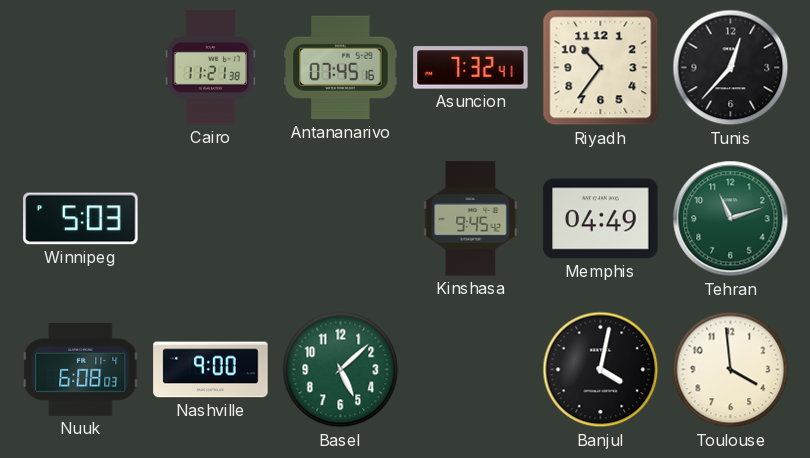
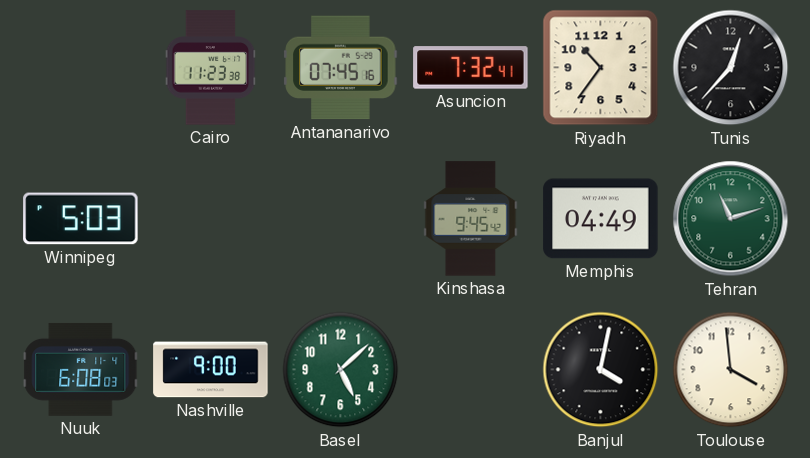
Cairo: 11:21 -> 11:23 (211, 68)
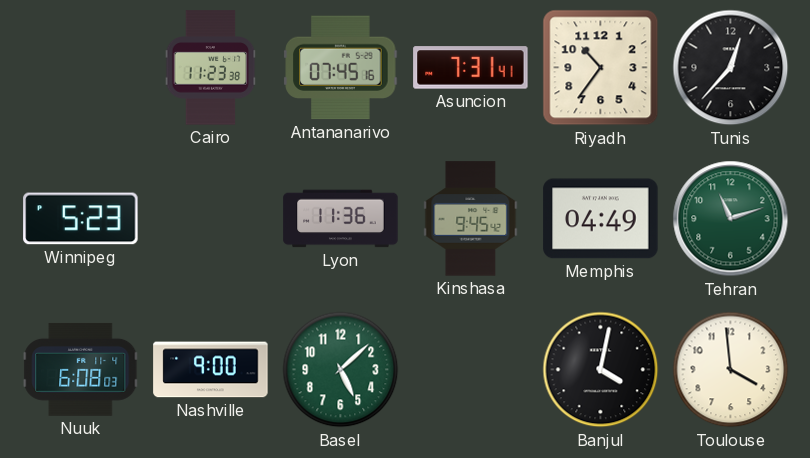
Asuncion: 7:32 -> 7:31 (471, 68)
Winnipeg: 5:03 -> 5:23 (81, 219)
Lyon: none -> 11:36 (341, 219)
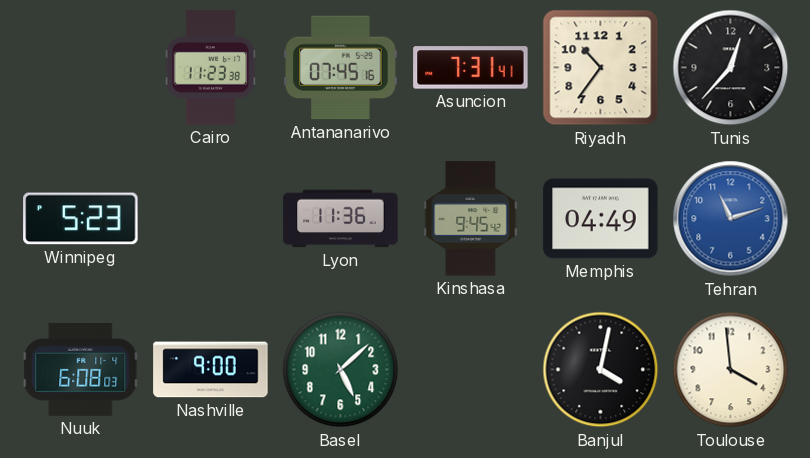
Tehran dial: green -> blue (731, 219)
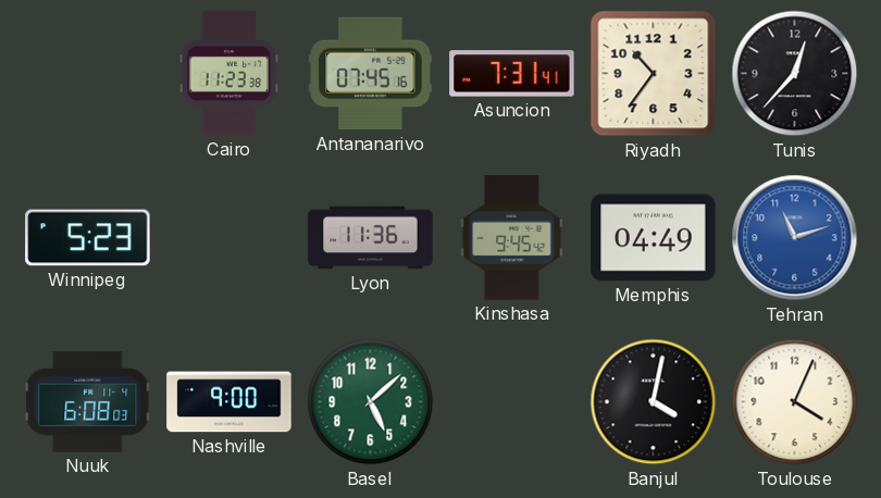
Toulouse: 3:59 -> 4:04 (795, 402)
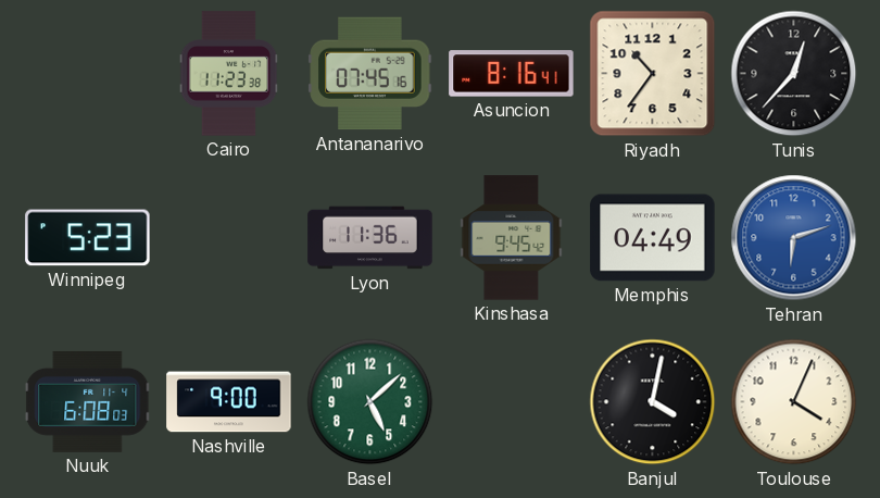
Asuncion: 7:31 -> 8:16 (512, 74)
Tehran: 11:12 -> 6:12 (794, 238)
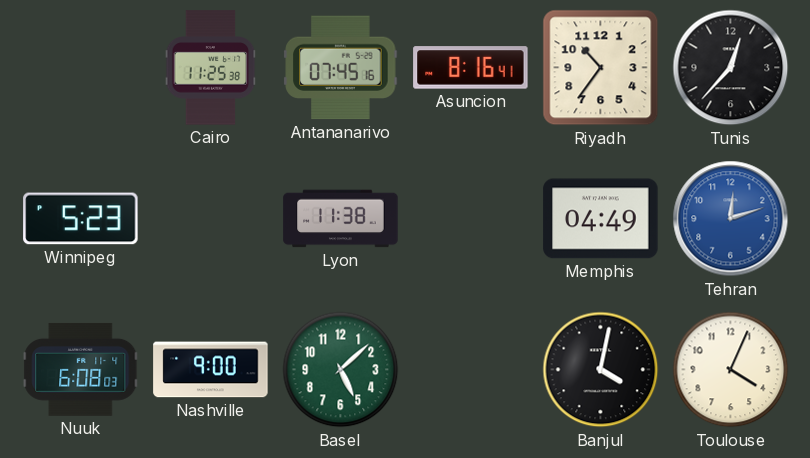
Cairo: 11:23 -> 11:25 (211, 68)
Lyon: 11:36 -> 11:38 (341, 219)
Kinshasa: 9:45 -> none (512, 238)
Tehran: 6:12 -> 12:12 (731, 219)
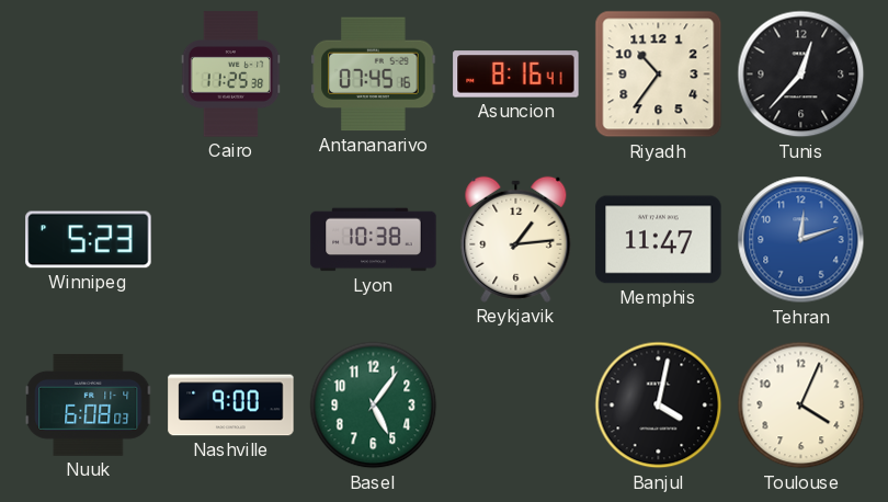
Lyon: 11:38 -> 10:38 (374, 240)
Reykjavik: none -> 1:14 (516, 239)
Memphis: 04:49 -> 11:47 (659, 240)
Basel: 5:08 -> 5:06 (374, 406)
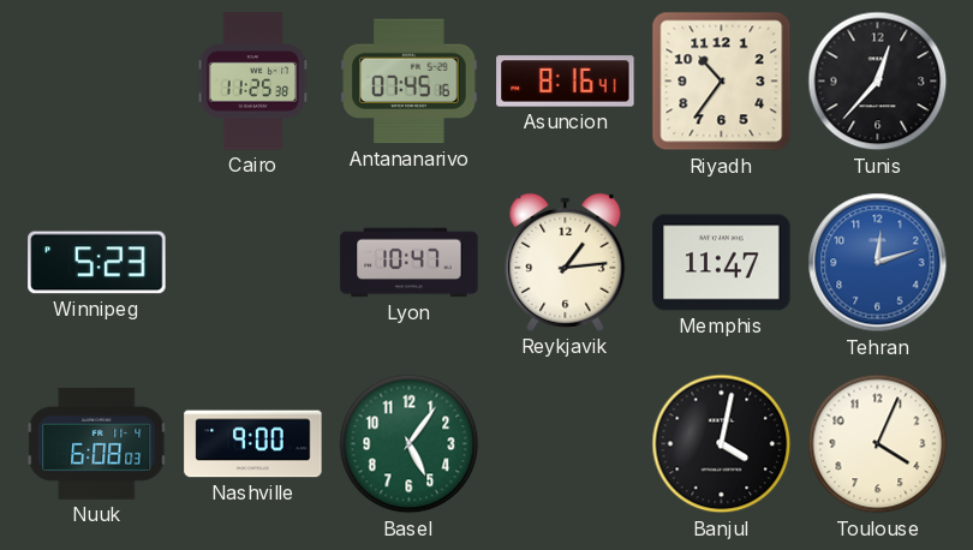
Lyon: 10:38 -> 10:47 (410, 263)
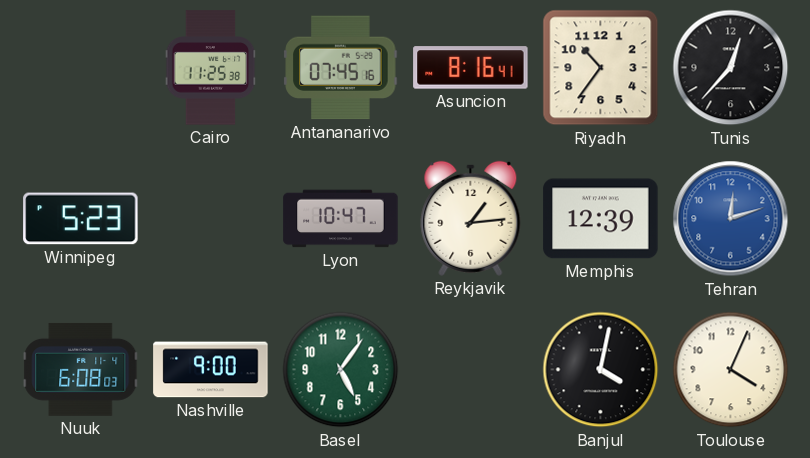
Memphis: 11:47 -> 12:39 (601, 219)
